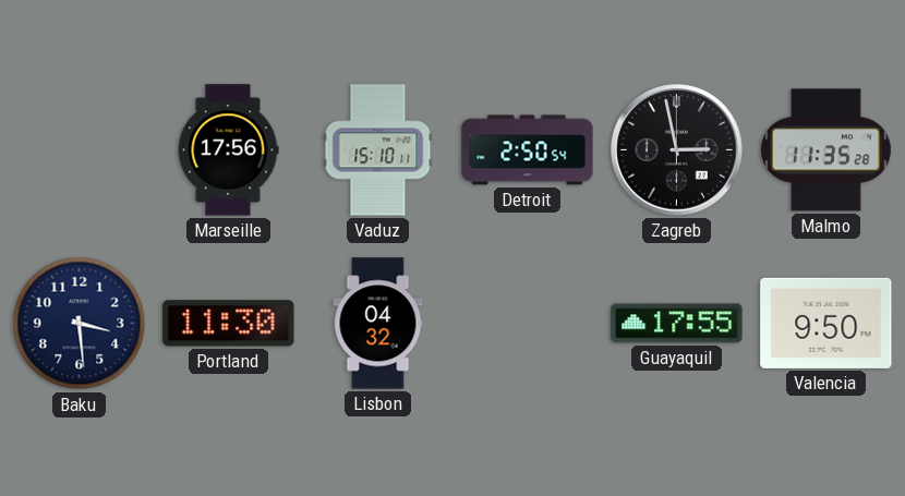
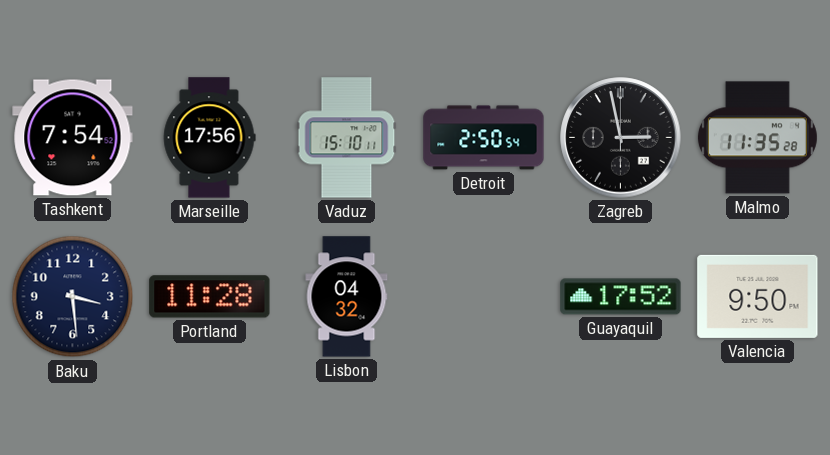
Tashkent: none -> 7:54 (73, 138)
Portland: 11:30 -> 11:28 (210, 297)
Guayaquil: 17:55 -> 17:52 (621, 297)
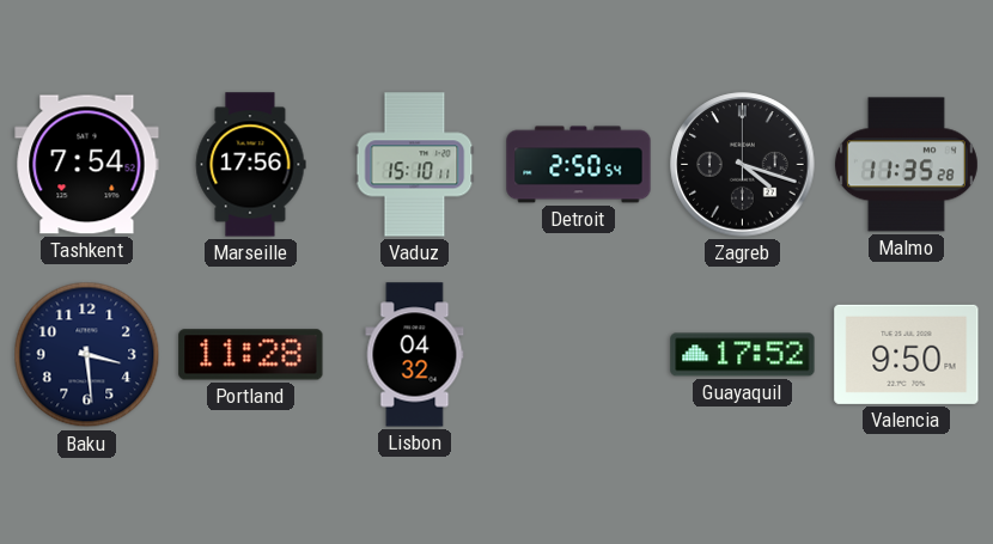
Zagreb: 2:58 -> 4:18 (743, 165)
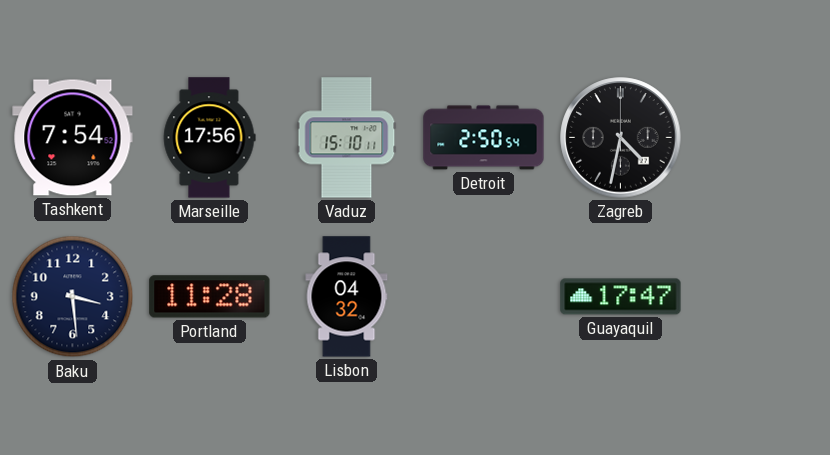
Zagreb: 4:18 -> 4:32 (621, 138)
Malmo: 11:35 -> none (906, 165)
Guayaquil: 17:52 -> 17:47 (621, 297)
Valencia: 9:50 -> none (907, 354)
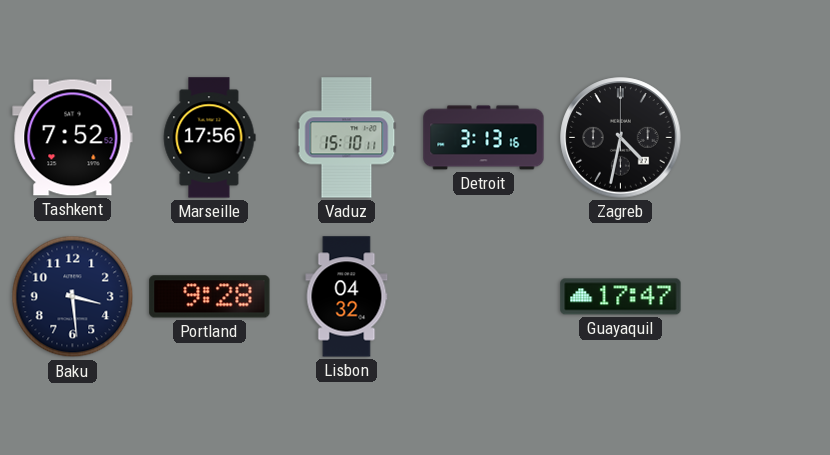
Tashkent: 7:54 -> 7:52 (73, 138)
Detroit: 2:50 -> 3:13 (484, 138)
Portland: 11:28 -> 9:28 (210, 297)
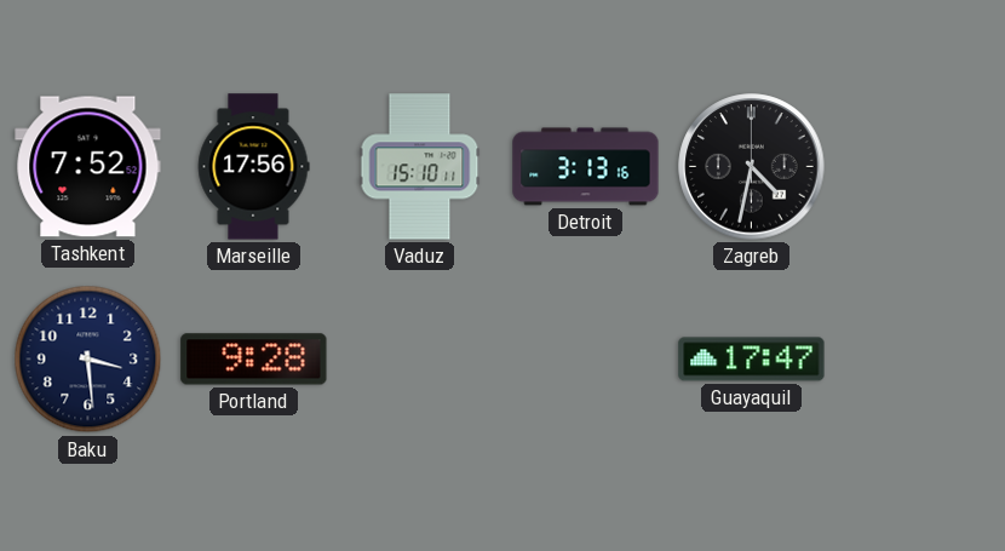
Lisbon: 04:32 -> none (347, 297)
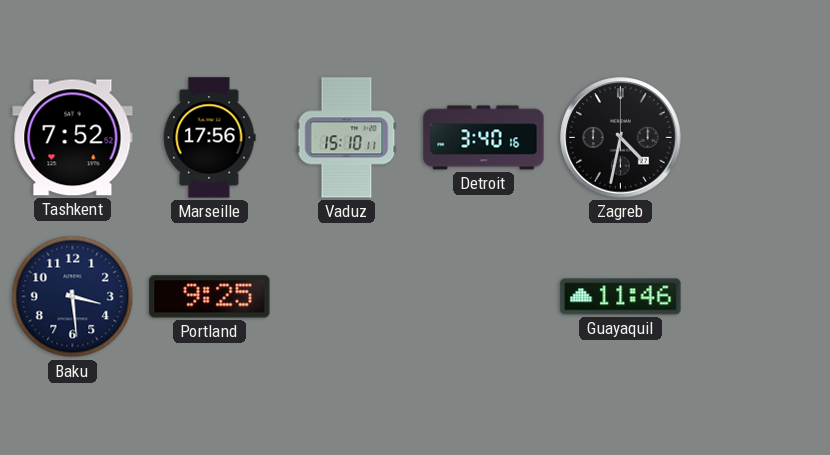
Detroit: 3:13 -> 3:40 (484, 138)
Portland: 9:28 -> 9:25 (210, 297)
Guayaquil: 17:47 -> 11:46 (621, 297)
